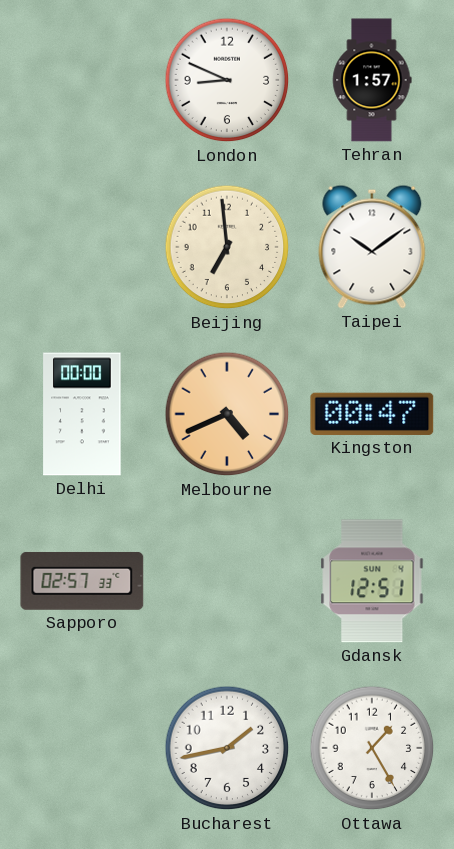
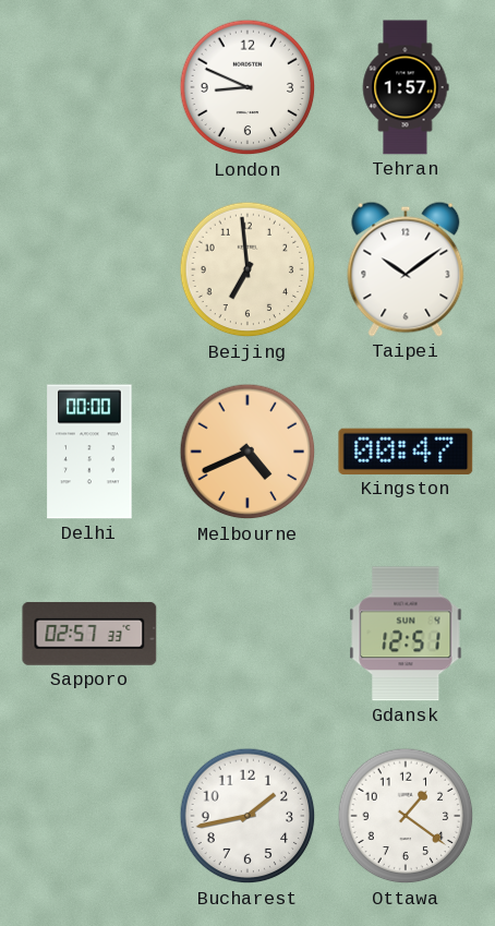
Ottawa: 1:25 -> 1:21 (406, 816)
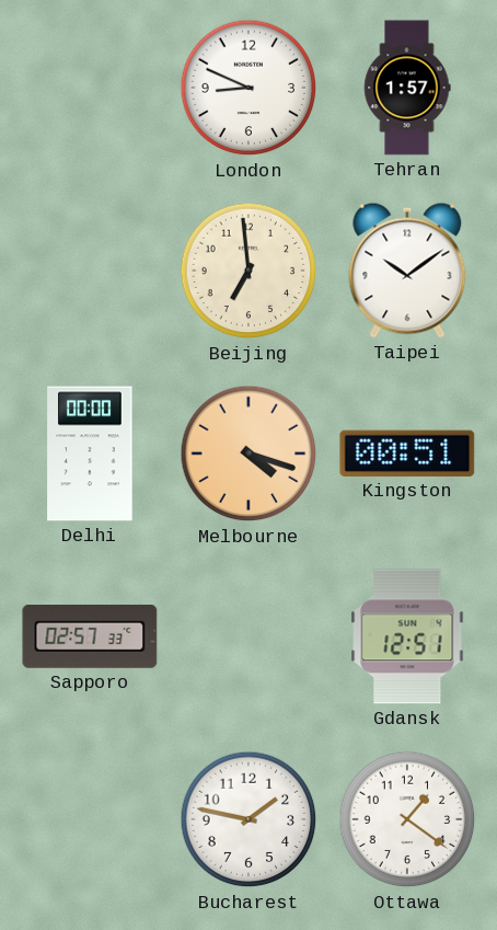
Melbourne: 4:41 -> 4:18 (248, 453)
Kingston: 00:47 -> 00:51 (407, 453)
Bucharest: 1:43 -> 1:47 (248, 819)
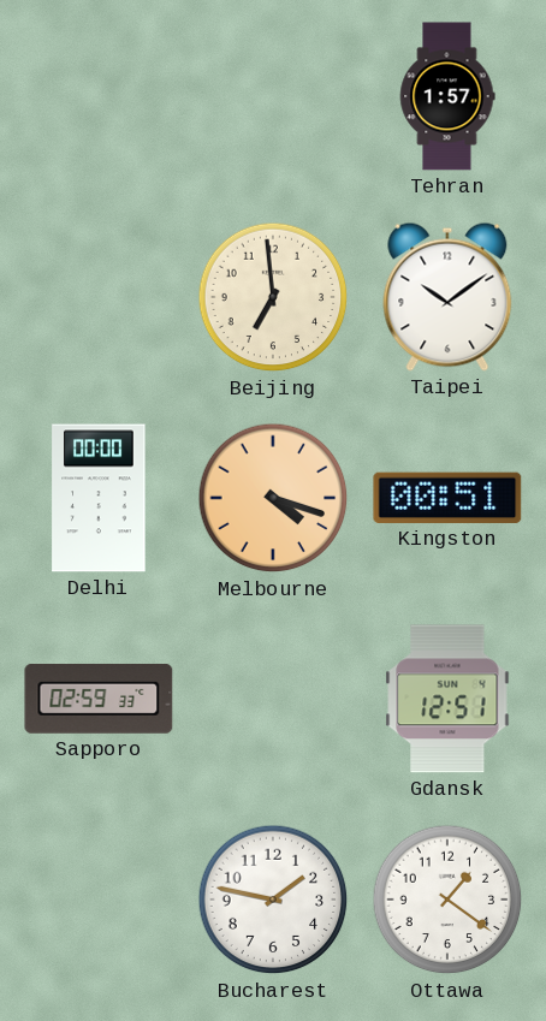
London: 8:49 -> none (248, 88)
Sapporo: 02:57 -> 02:59 (99, 699)
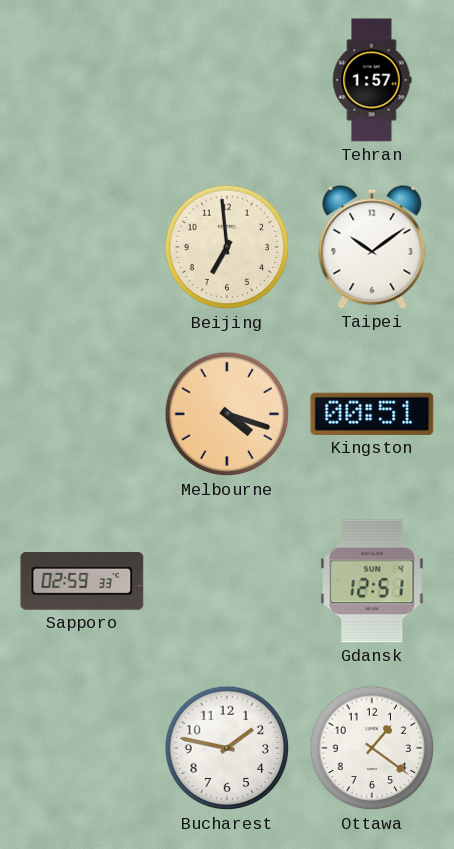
Delhi: 00:00 -> none (99, 498)
